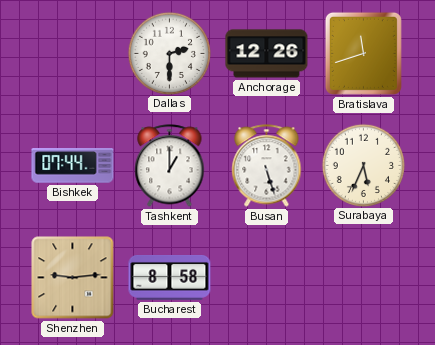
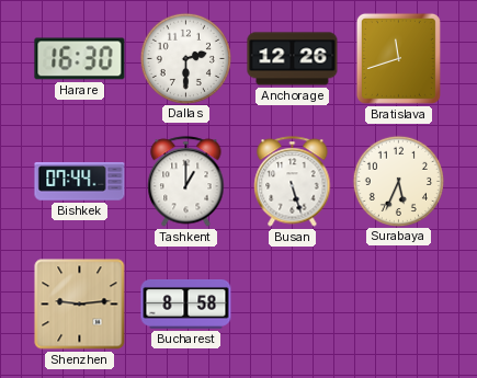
Harare: none -> 16:30 (80, 59)
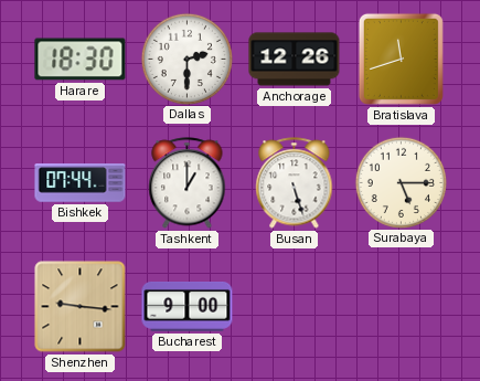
Harare: 16:30 -> 18:30 (81, 60)
Surabaya: 5:34 -> 5:15 (401, 182)
Shenzhen: 9:14 -> 9:16 (81, 307)
Bucharest: 8:58 -> 9:00 (188, 307)
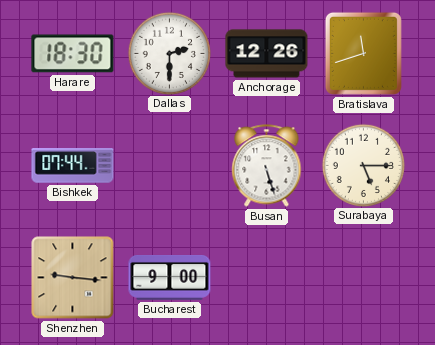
Tashkent: 1:00 -> none (188, 183)
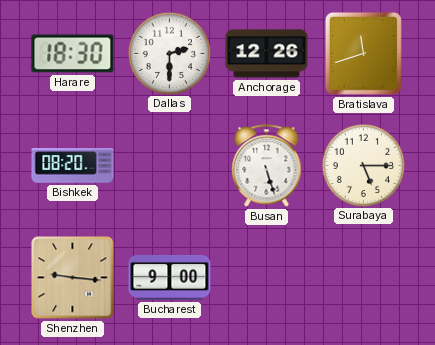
Bishkek: 07:44 -> 08:20 (73, 166)
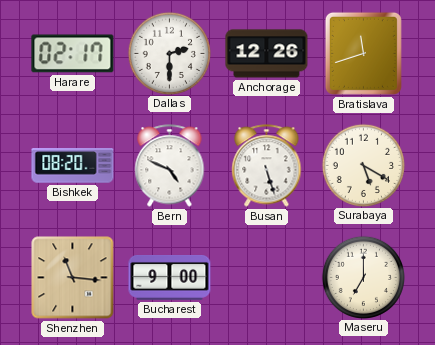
Harare: 18:30 -> 02:17 (73, 54)
Bern: none -> 4:49 (170, 166)
Surabaya: 5:15 -> 5:20 (363, 165)
Shenzhen: 9:16 -> 11:16 (73, 278)
Maseru: none -> 7:00 (363, 277)
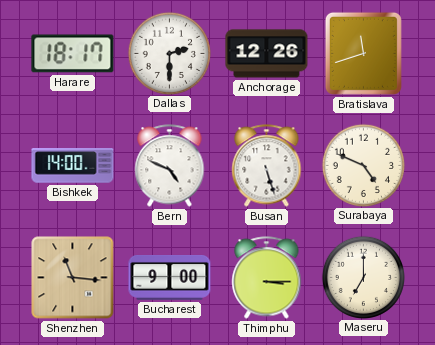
Harare: 02:17 -> 18:17 (73, 54)
Bishkek: 08:20 -> 14:00 (73, 166)
Surabaya: 5:20 -> 4:49 (363, 165)
Thimphu: none -> 3:15 (267, 278)
